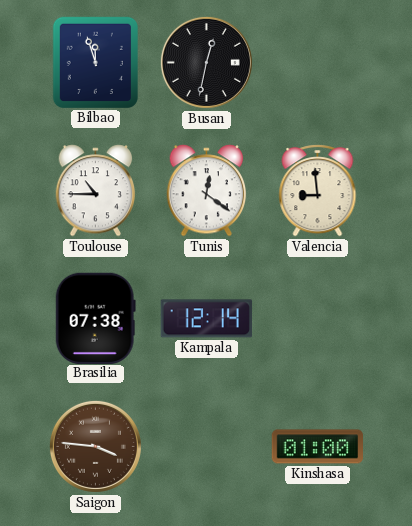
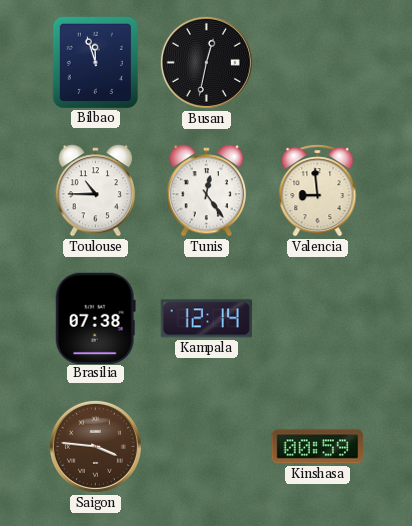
Tunis: 12:21 -> 12:24 (207, 191)
Kinshasa: 01:00 -> 00:59 (317, 447)
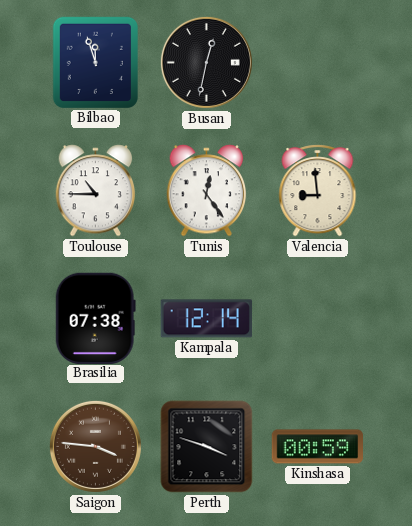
Perth: none -> 3:48 (207, 447)
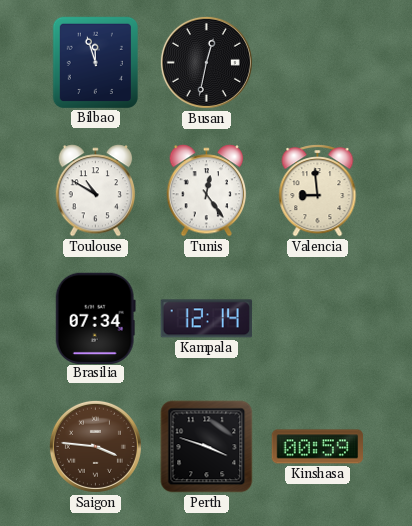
Toulouse: 10:45 -> 10:50 (96, 191)
Brasilia: 07:38 -> 07:34 (95, 318)
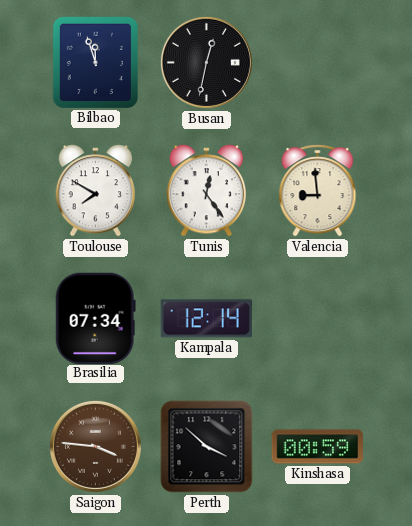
Toulouse: 10:50 -> 7:50 (96, 191)
Perth: 3:48 -> 3:52 (207, 447)
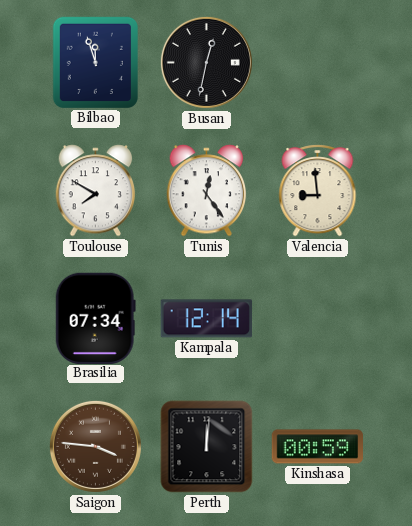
Perth: 3:52 -> 12:01 (207, 447)
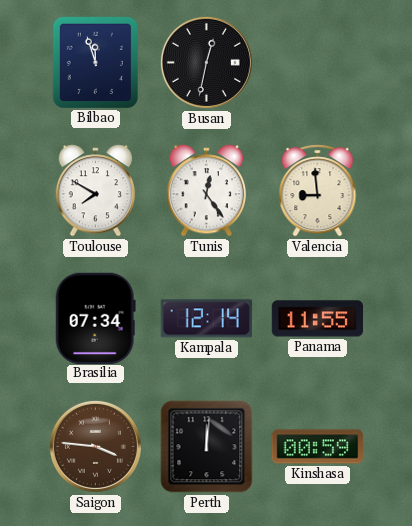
Panama: none -> 11:55 (318, 319)
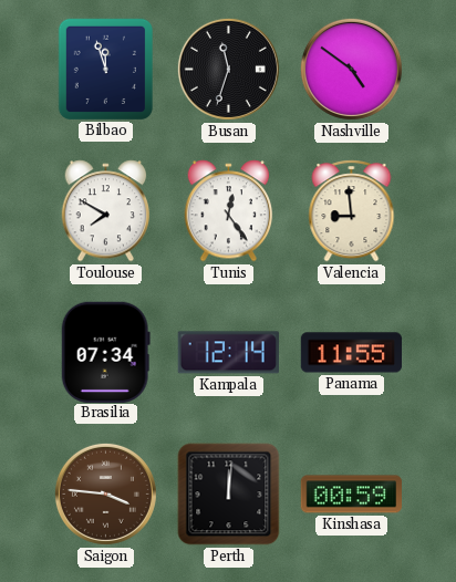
Busan: 12:32 -> 11:33 (228, 69)
Nashville: none -> 4:51 (351, 69)
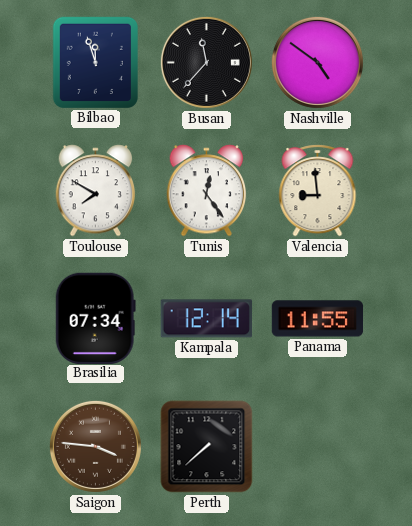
Busan: 11:33 -> 11:37 (206, 62)
Perth: 12:01 -> 7:38 (207, 447)
Kinshasa: 00:59 -> none (351, 495)
